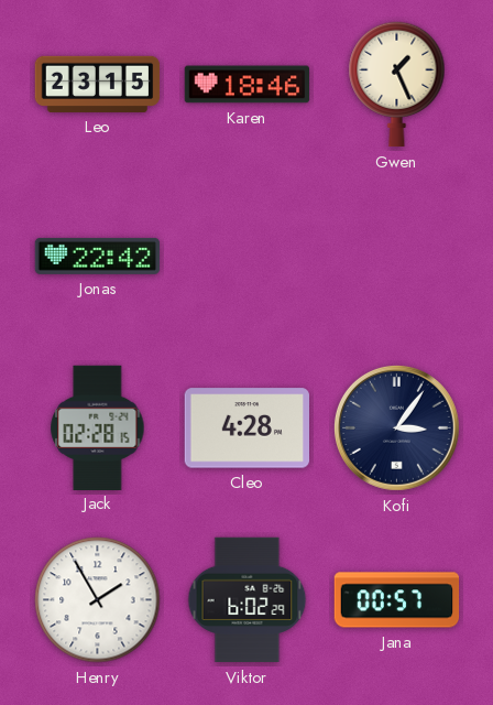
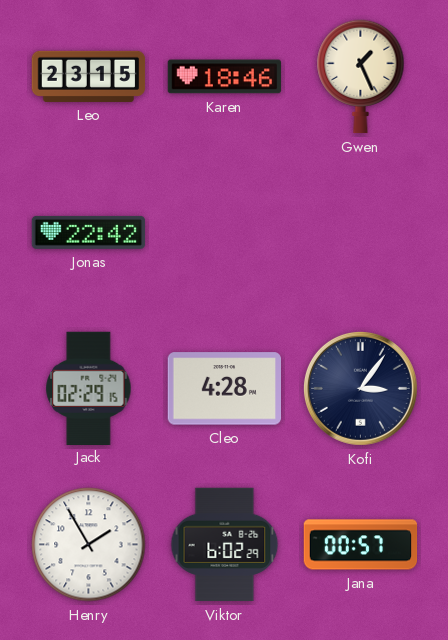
Jack: 02:28 -> 02:29 (89, 388)
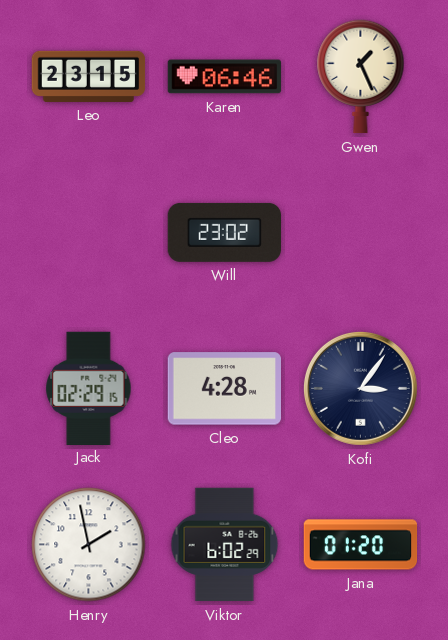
Karen: 18:46 -> 06:46 (225, 77)
Jonas: 22:42 -> none (89, 232)
Will: none -> 23:02 (224, 232)
Henry: 1:55 -> 1:58 (89, 545)
Jana: 00:57 -> 01:20 (361, 545)
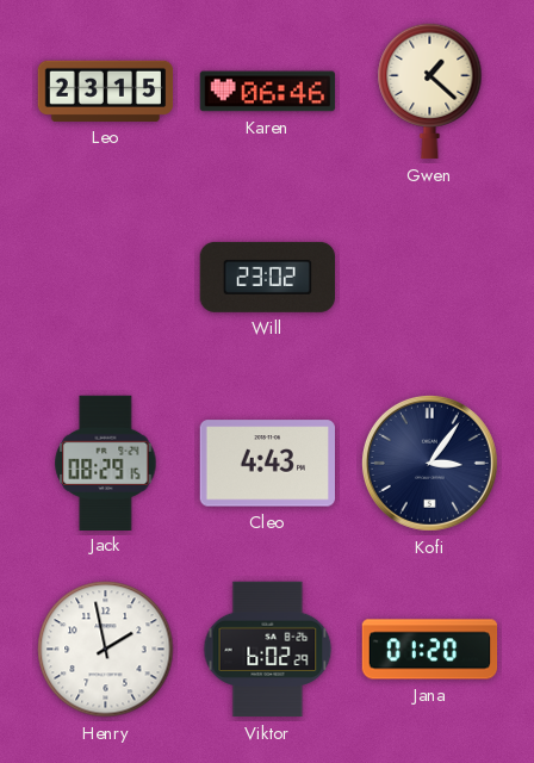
Gwen: 1:26 -> 1:22 (430, 92)
Jack: 02:29 -> 08:29 (106, 463)
Cleo: 4:28 -> 4:43 (267, 464)
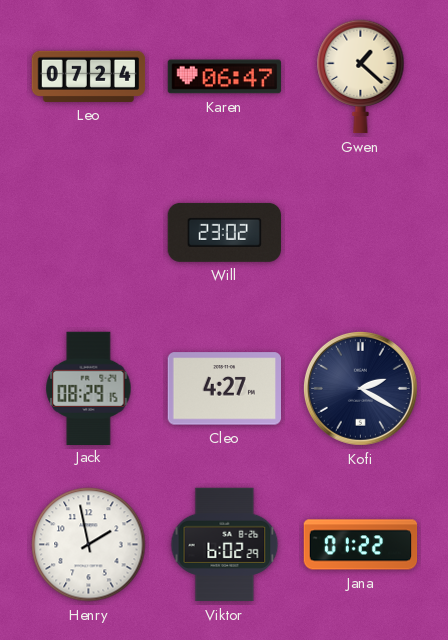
Leo: 23:15 -> 07:24 (89, 76)
Karen: 06:46 -> 06:47 (225, 77)
Cleo: 4:43 -> 4:27 (224, 389)
Kofi: 3:06 -> 2:20 (360, 388)
Jana: 01:20 -> 01:22 (361, 545)
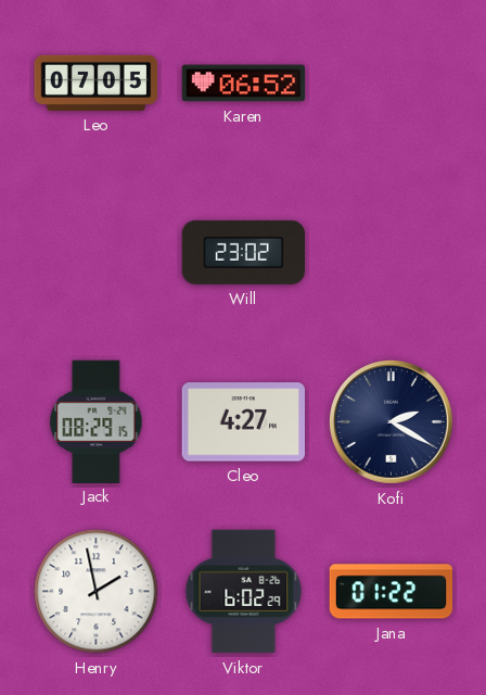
Leo: 07:24 -> 07:05 (97, 83)
Karen: 06:47 -> 06:52 (244, 84)
Gwen: 1:22 -> none (361, 77)
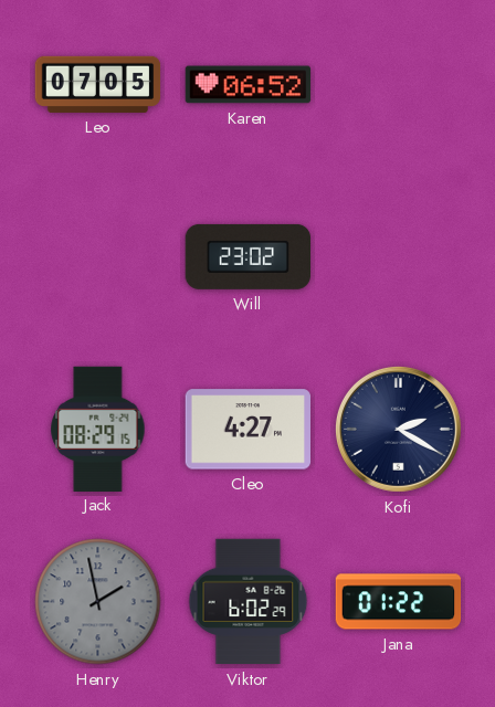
Henry dial: white -> grey (98, 602)
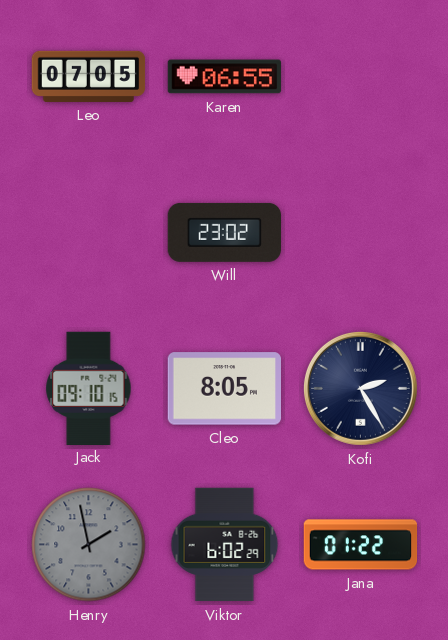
Karen: 06:52 -> 06:55 (225, 77)
Jack: 08:29 -> 09:10 (89, 388)
Cleo: 4:27 -> 8:05 (224, 389)
Kofi: 2:20 -> 2:25 (360, 388)
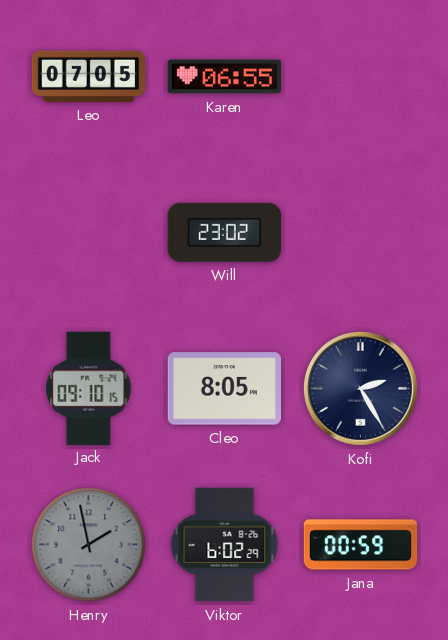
Jana: 01:22 -> 00:59 (361, 545)
